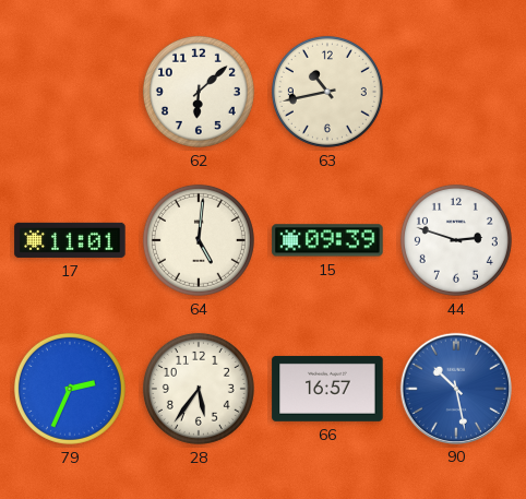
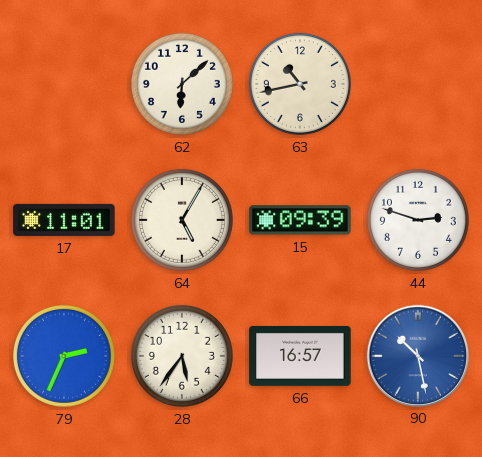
64: 5:01 -> 5:05 (182, 220)
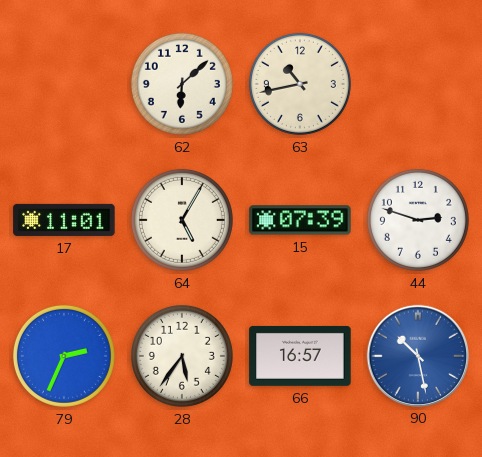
15: 09:39 -> 07:39 (300, 220)
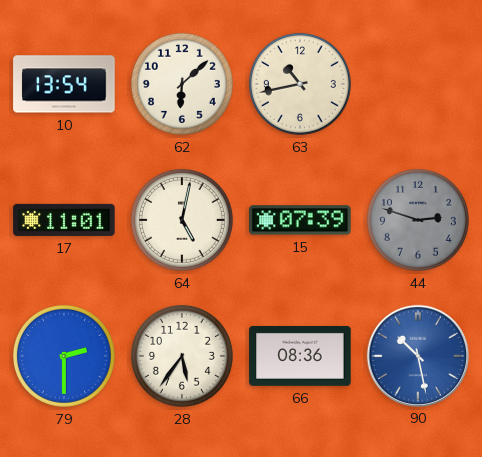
10: none -> 13:54 (64, 84)
64: 5:05 -> 5:02 (182, 220)
44 dial: white -> grey (418, 220)
79: 2:34 -> 2:30 (64, 356)
66: 16:57 -> 08:36 (300, 356)
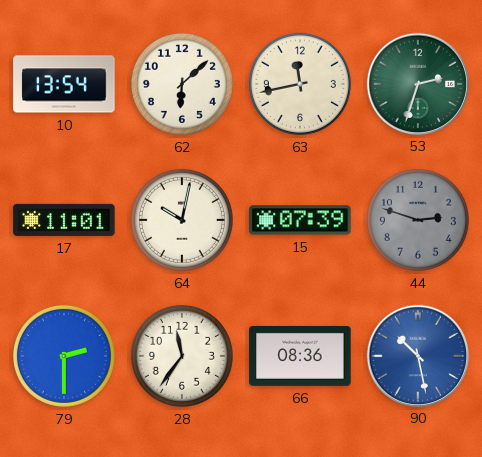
63: 10:43 -> 11:43 (300, 84)
53: none -> 2:33 (417, 83)
64: 5:02 -> 10:02 (182, 220)
28: 5:36 -> 11:36 (182, 356)
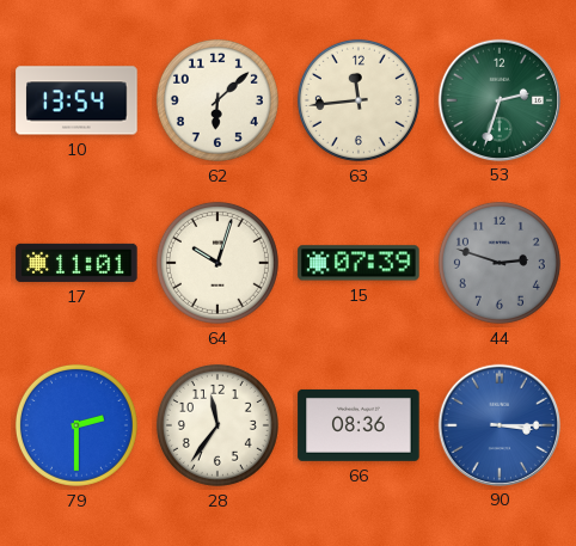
63: 11:43 -> 11:44 (359, 100)
64: 10:02 -> 10:03 (217, 263)
90: 10:28 -> 3:15 (498, 424)
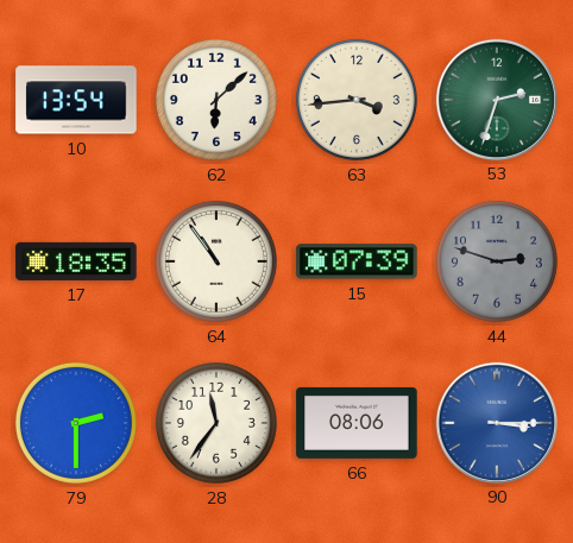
63: 11:44 -> 3:44 (357, 100)
17: 11:01 -> 18:35 (76, 261)
64: 10:03 -> 10:54 (216, 261)
66: 08:36 -> 08:06 (357, 423)
